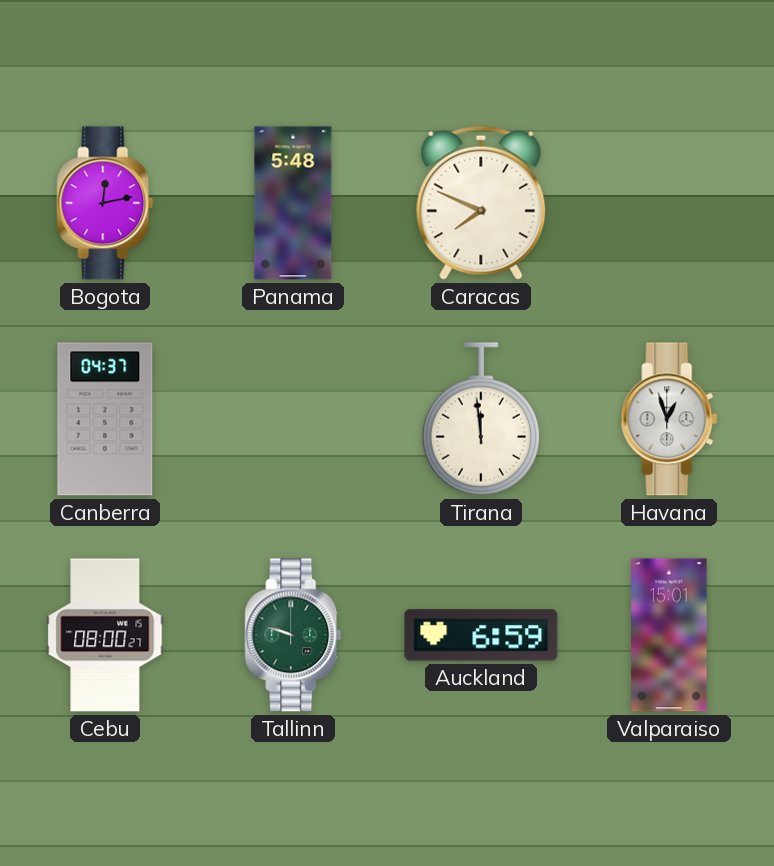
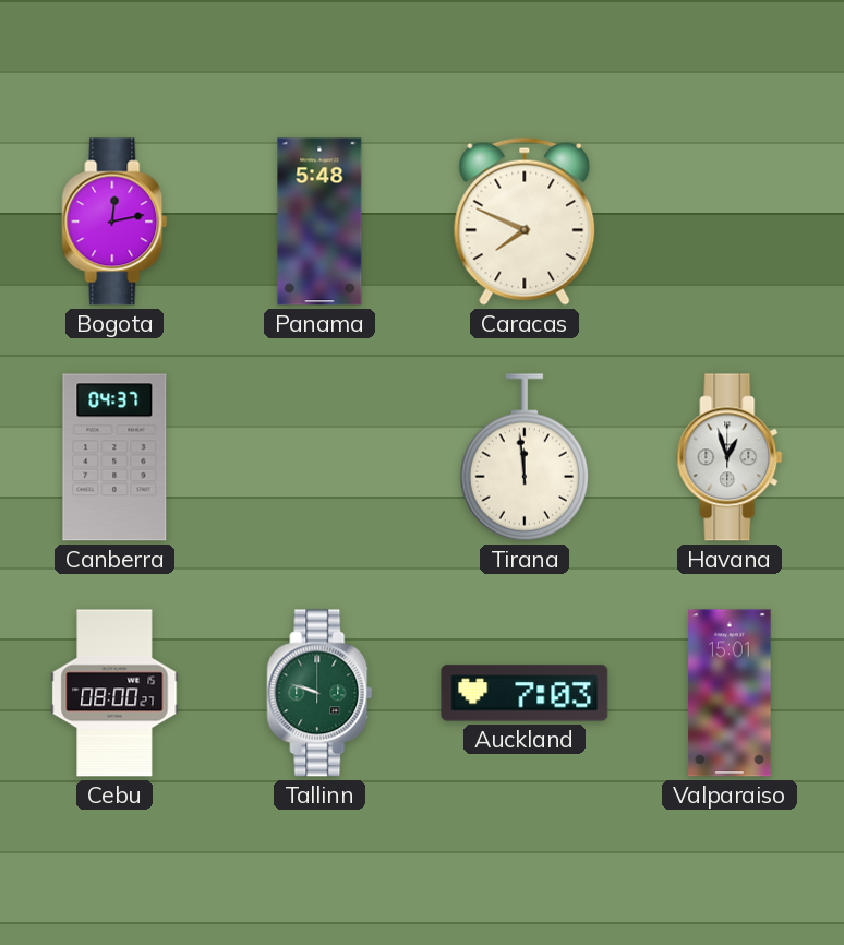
Auckland: 6:59 -> 7:03 (525, 693)
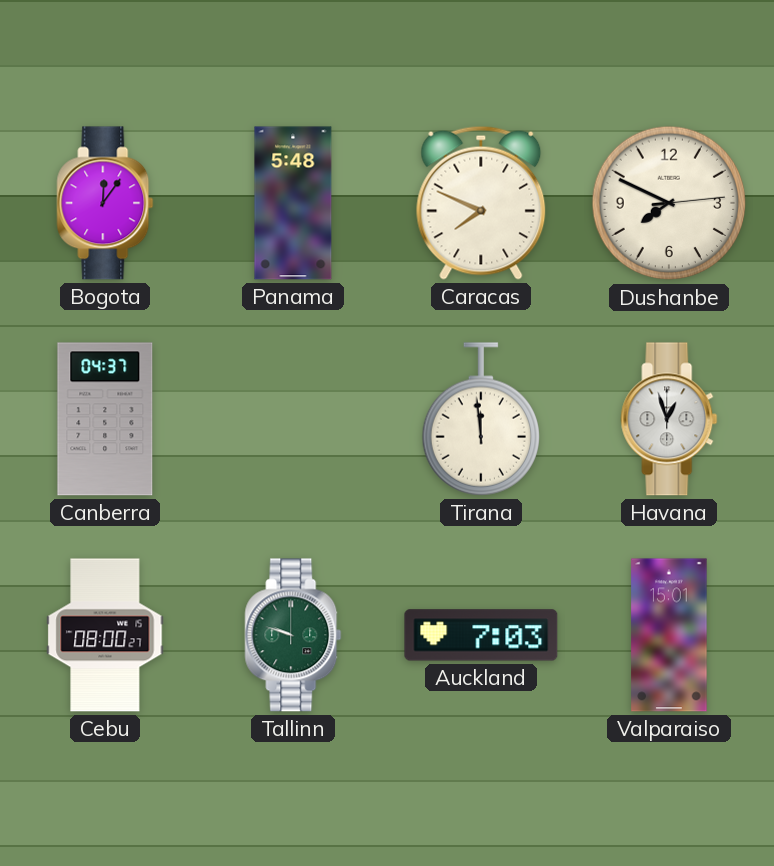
Bogota: 12:13 -> 12:06 (105, 203)
Dushanbe: none -> 7:49 (669, 203)
